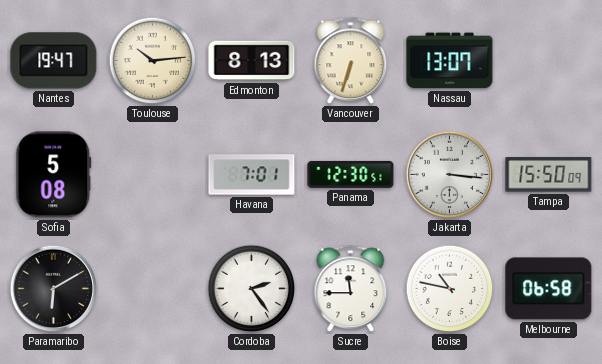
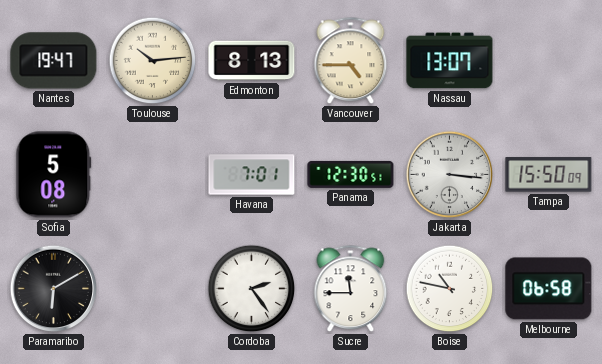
Vancouver: 6:33 -> 4:45 (351, 61)
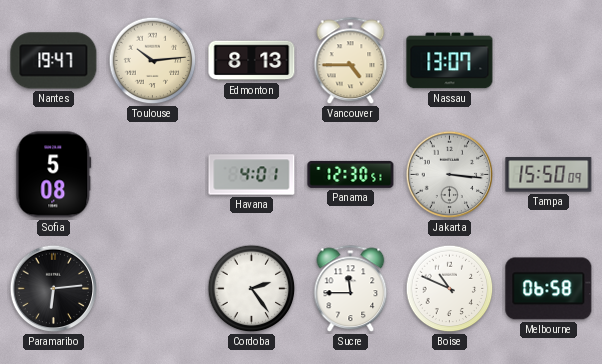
Havana: 7:01 -> 4:01 (252, 175)
Paramaribo: 6:10 -> 6:14 (54, 289)
Boise: 10:47 -> 10:49 (450, 289)
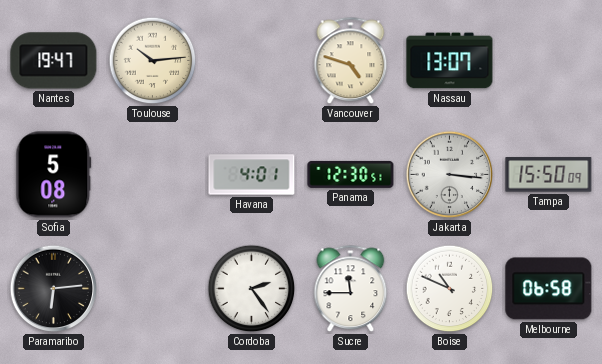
Edmonton: 8:13 -> none (252, 61)
Vancouver: 4:45 -> 4:48 (351, 61)
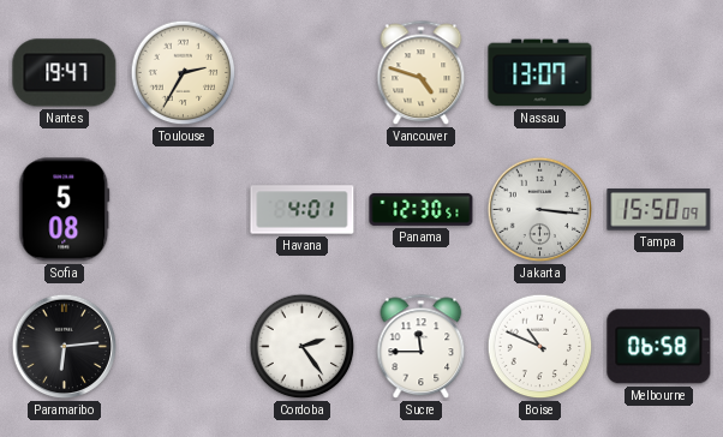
Toulouse: 10:14 -> 2:35 (184, 73)
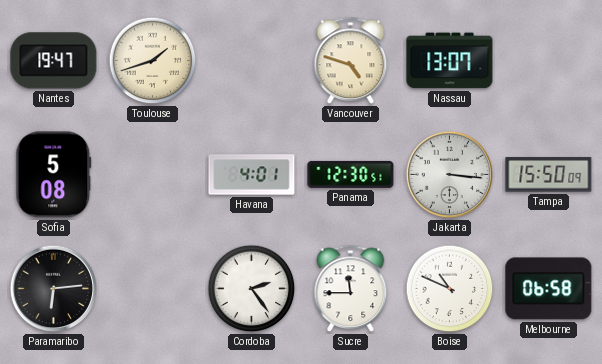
Toulouse: 2:35 -> 1:42 (153, 61)
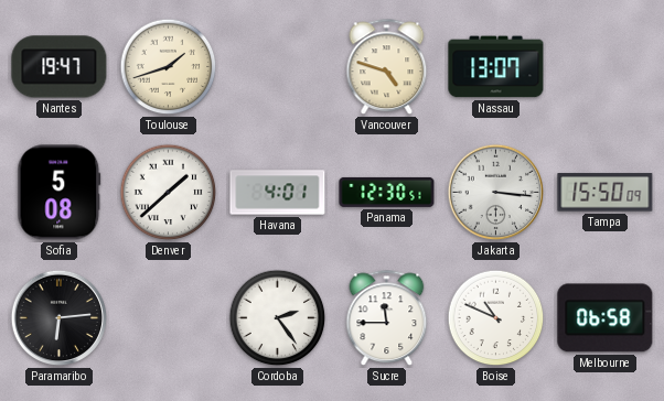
Denver: none -> 1:38 (169, 193)
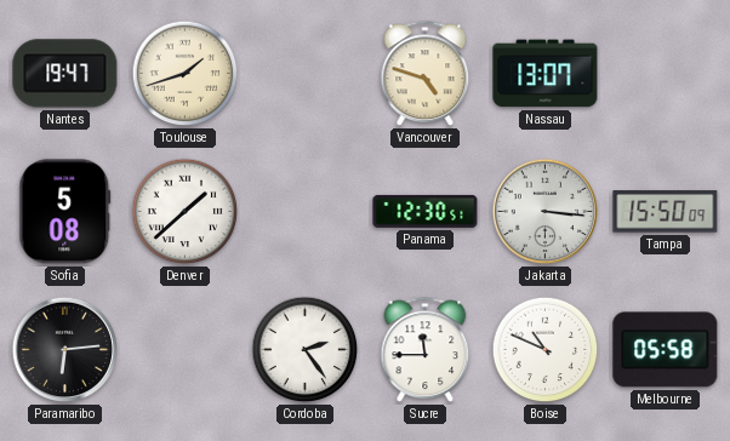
Havana: 4:01 -> none (278, 193)
Melbourne: 06:58 -> 05:58 (666, 350)
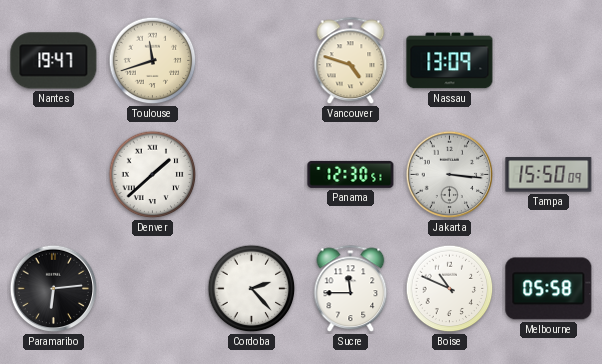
Toulouse: 1:42 -> 11:42 (153, 61)
Nassau: 13:07 -> 13:09 (450, 61)
Sofia: 5:08 -> none (65, 212)
Cordoba: 2:24 -> 2:23 (252, 289)
